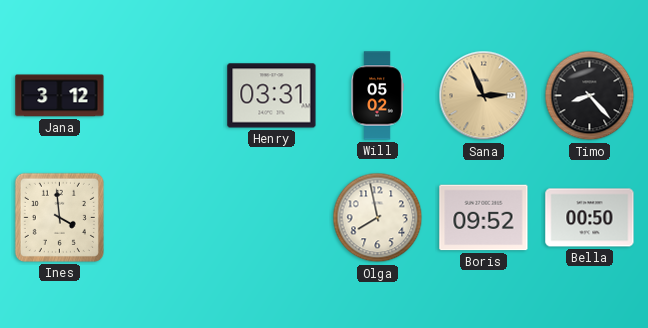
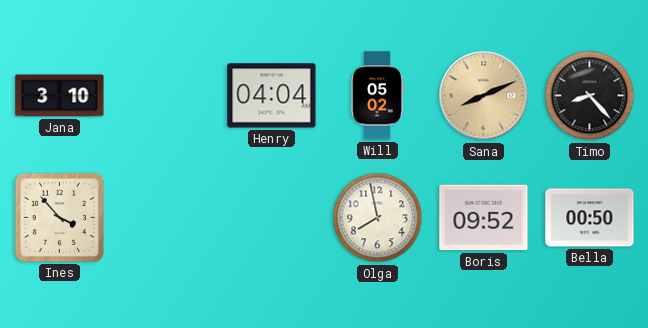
Jana: 3:12 -> 3:10 (60, 96)
Henry: 03:31 -> 04:04 (272, 96)
Sana: 2:56 -> 8:11 (484, 96)
Ines: 3:59 -> 3:53 (59, 217)
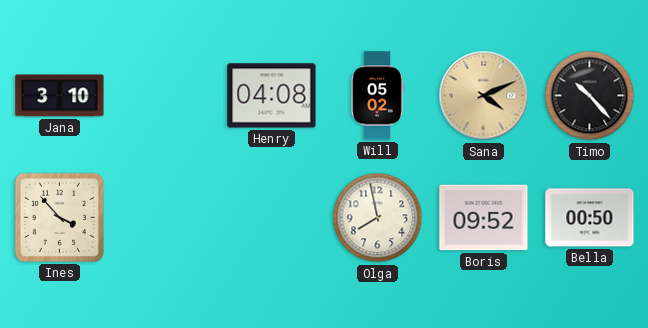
Henry: 04:04 -> 04:08 (272, 96)
Sana: 8:11 -> 4:11 (484, 96)
Timo: 8:23 -> 10:23 (590, 96)
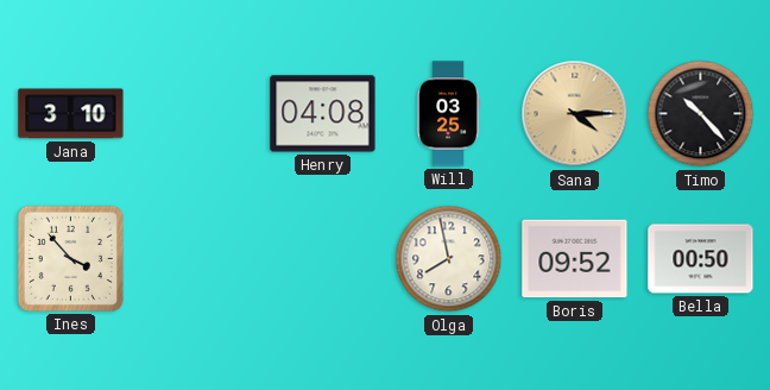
Will: 05:02 -> 03:25 (448, 114)
Sana: 4:11 -> 4:15 (575, 114)
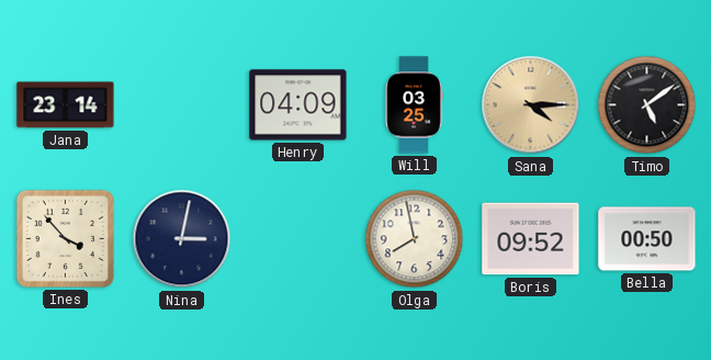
Jana: 3:10 -> 23:14 (66, 105)
Henry: 04:08 -> 04:09 (298, 105)
Timo: 10:23 -> 5:09 (647, 105)
Nina: none -> 3:02 (182, 239)
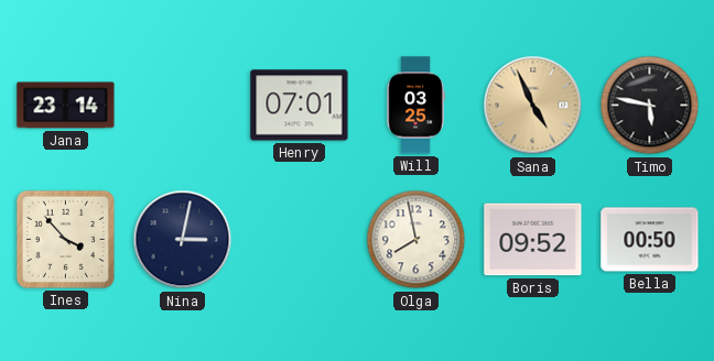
Henry: 04:09 -> 07:01 (300, 106)
Sana: 4:15 -> 4:56 (533, 106)
Timo: 5:09 -> 5:47 (650, 106)
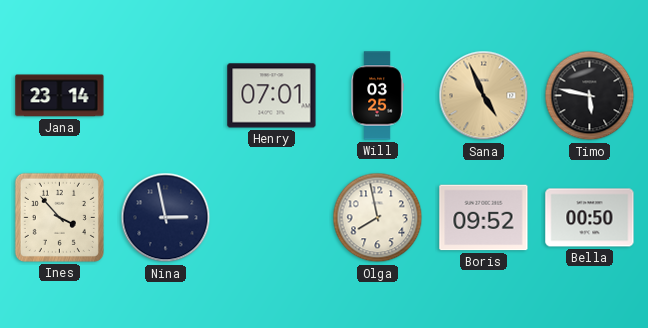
Nina: 3:02 -> 2:58 (166, 218)
